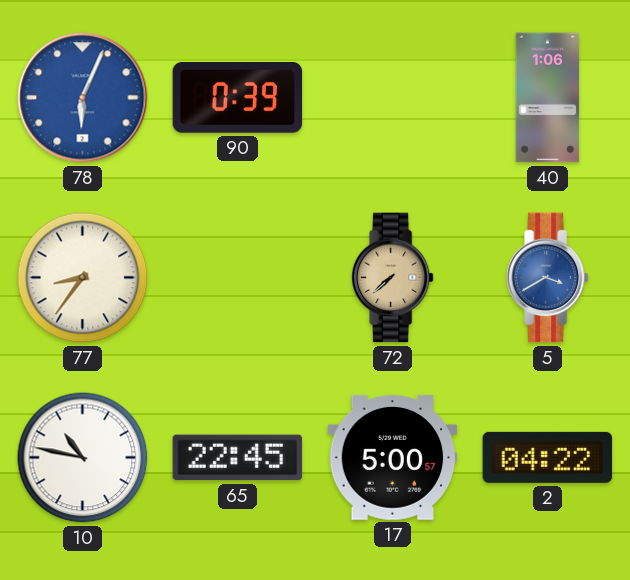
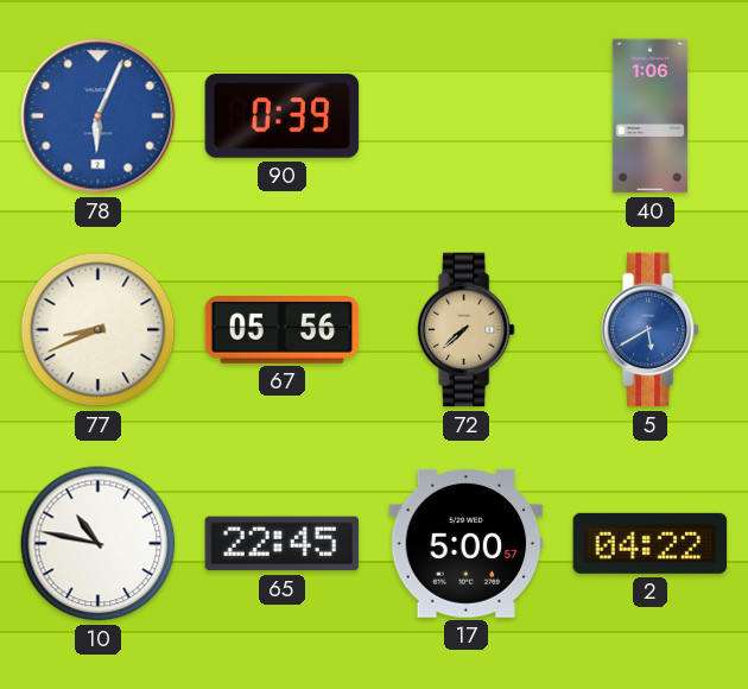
77: 8:36 -> 8:41 (99, 330)
67: none -> 05:56 (283, 330)
5: 3:40 -> 5:40 (649, 330)
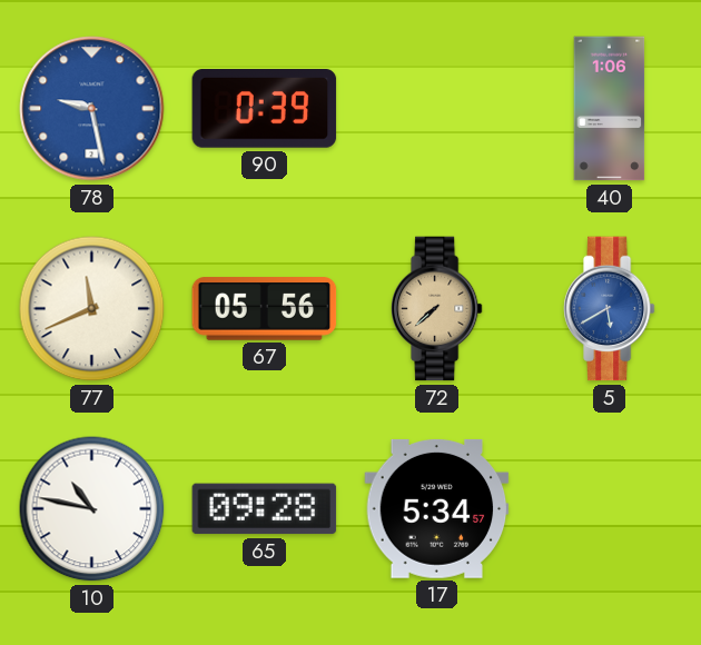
78: 6:04 -> 9:28 (92, 109)
77: 8:41 -> 11:41 (92, 309)
65: 22:45 -> 09:28 (265, 509)
17: 5:00 -> 5:34 (437, 508)
2: 04:22 -> none (651, 543)
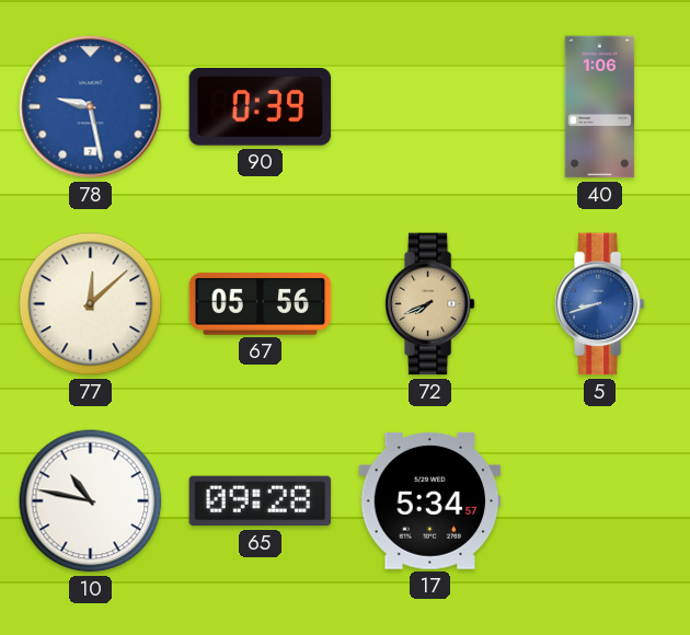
77: 11:41 -> 12:08 (91, 304)
72: 7:38 -> 7:41 (429, 304)
5: 5:40 -> 8:42 (599, 304)
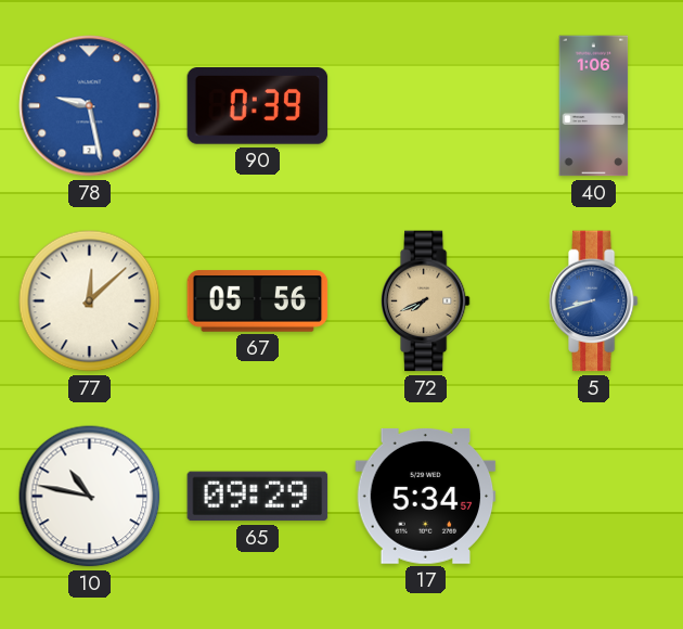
65: 09:28 -> 09:29 (258, 497)
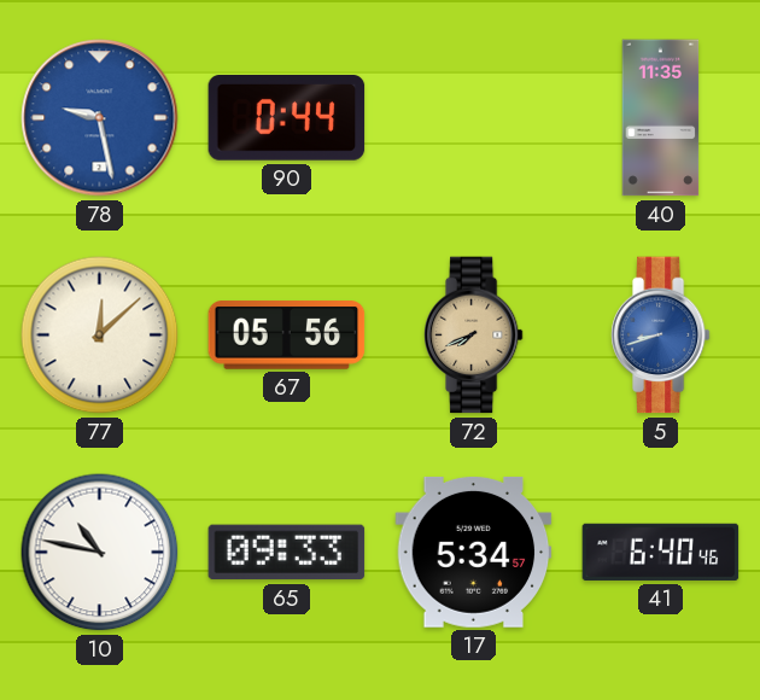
90: 0:39 -> 0:44 (287, 118)
40: 1:06 -> 11:35 (661, 118)
65: 09:29 -> 09:33 (287, 553)
41: none -> 6:40 (661, 552)
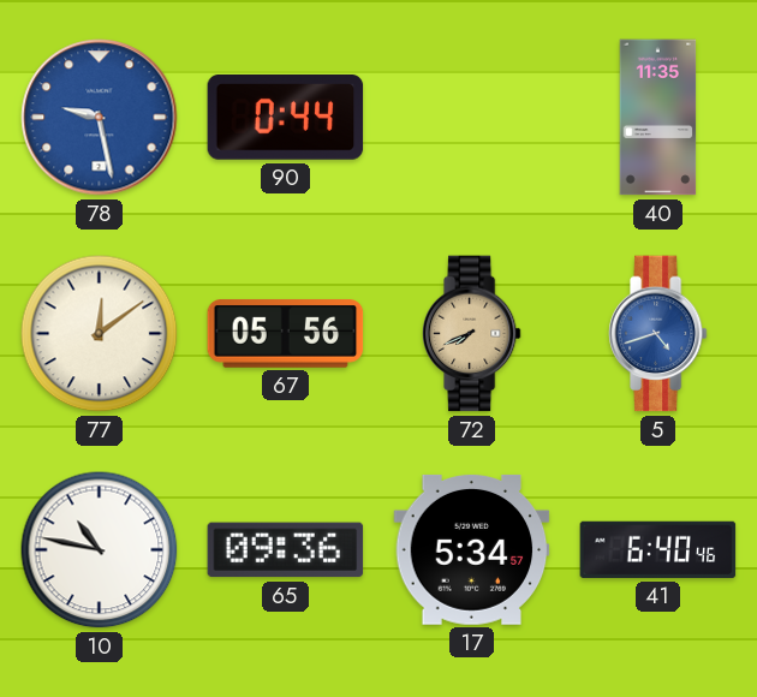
77: 12:08 -> 12:09 (100, 334)
5: 8:42 -> 4:42 (657, 334)
65: 09:33 -> 09:36 (286, 550)
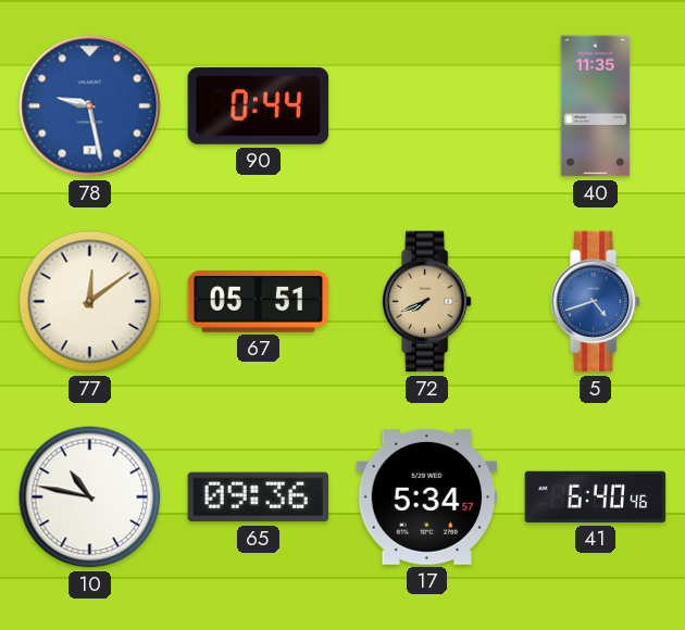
67: 05:56 -> 05:51 (259, 302)
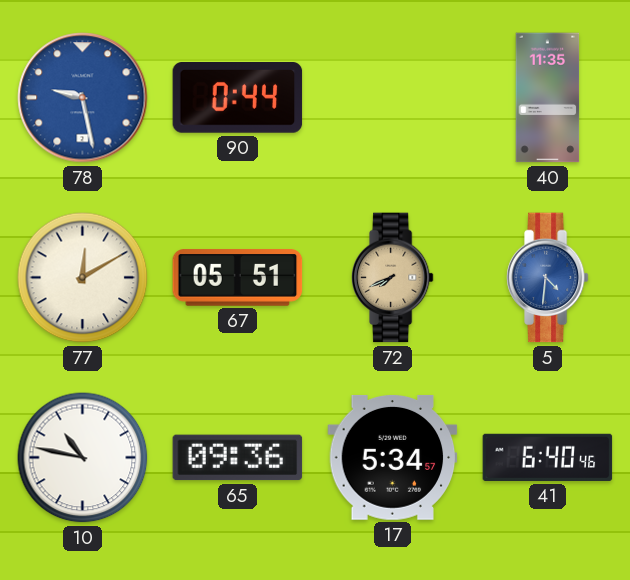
77: 12:09 -> 12:10 (83, 278)
5: 4:42 -> 4:31 (547, 278)
